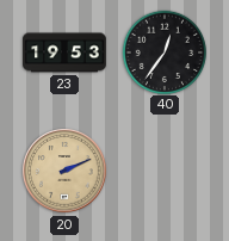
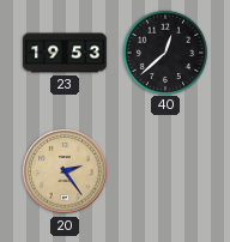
40: 12:36 -> 12:38 (164, 52)
20: 2:11 -> 2:24 (65, 171)
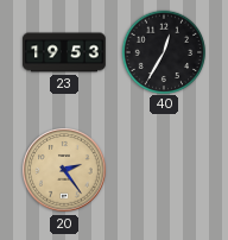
40: 12:38 -> 12:35 (163, 51)
